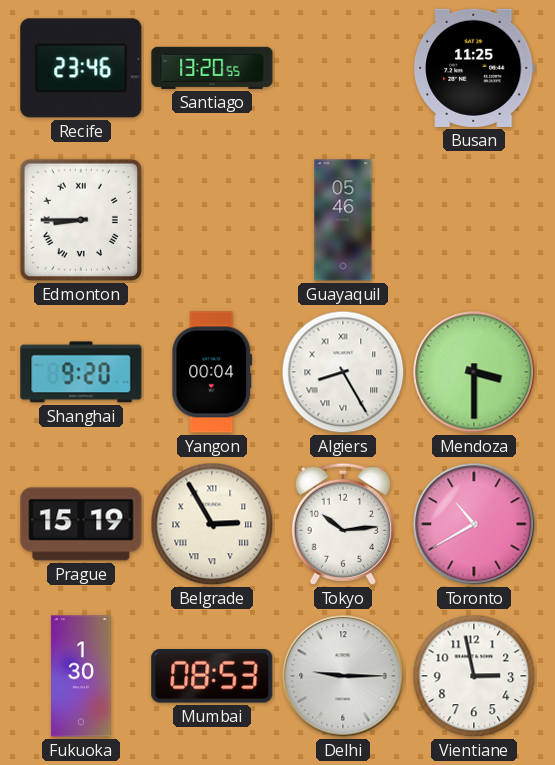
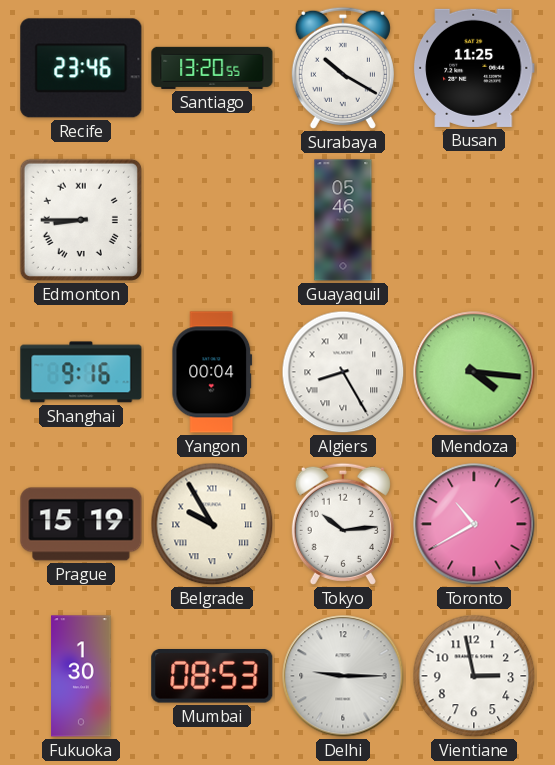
Surabaya: none -> 10:20 (343, 68)
Shanghai: 9:20 -> 9:16 (81, 372)
Mendoza: 3:30 -> 4:16 (474, 372)
Belgrade: 2:55 -> 9:55 (212, 524)
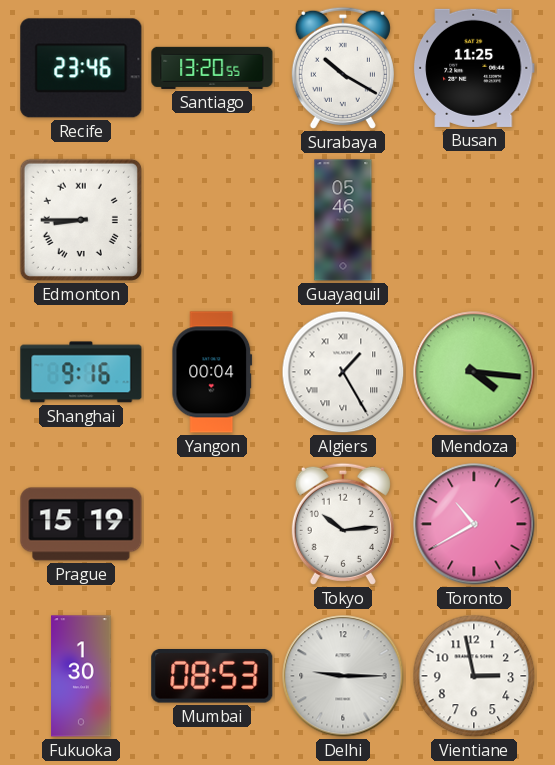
Algiers: 8:25 -> 1:25 (343, 372)
Belgrade: 9:55 -> none (212, 524)
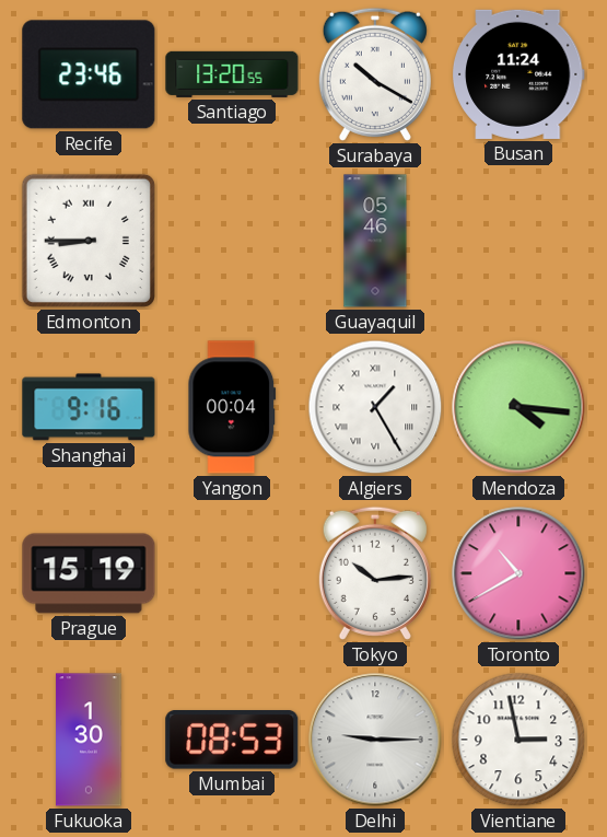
Busan: 11:25 -> 11:24 (518, 74)
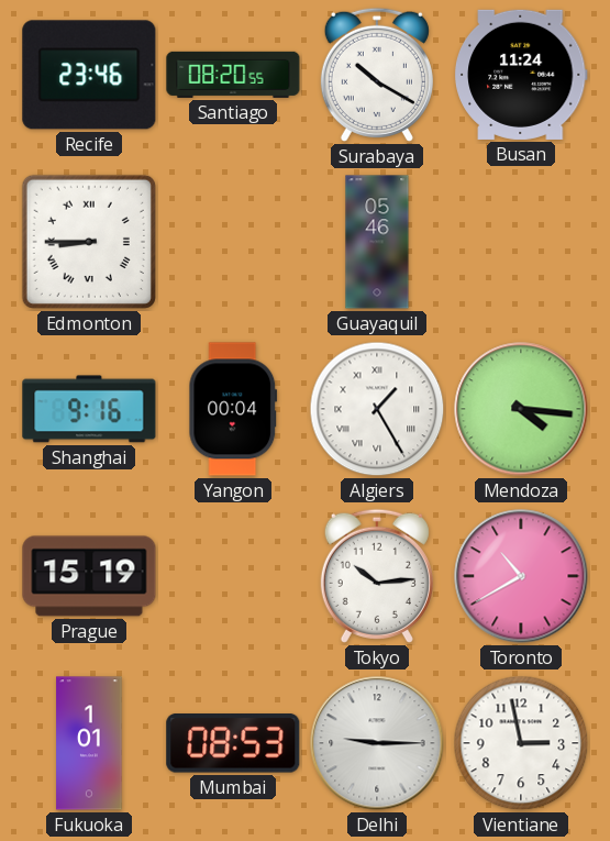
Santiago: 13:20 -> 08:20 (233, 75)
Fukuoka: 1:30 -> 1:01 (89, 743)
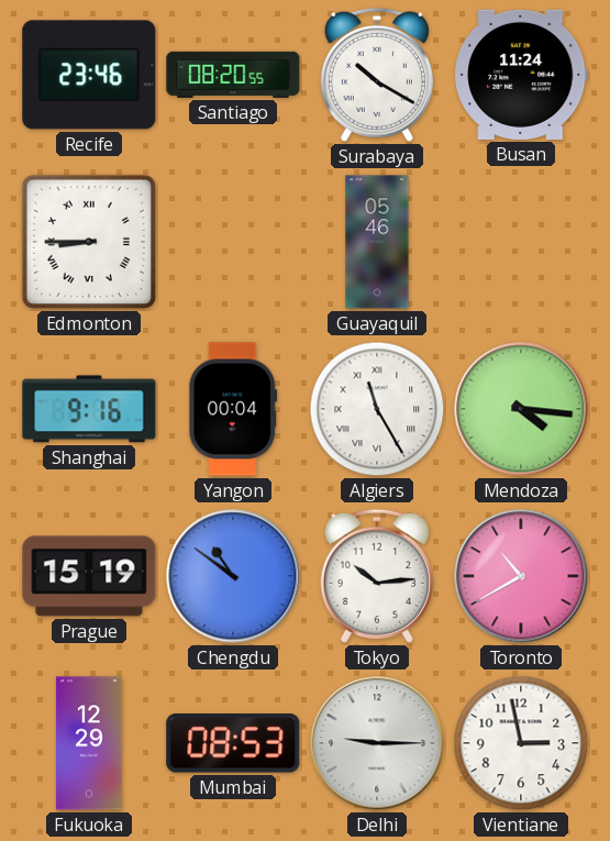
Algiers: 1:25 -> 11:25 (377, 409)
Chengdu: none -> 10:51 (233, 576)
Fukuoka: 1:01 -> 12:29 (89, 743)
